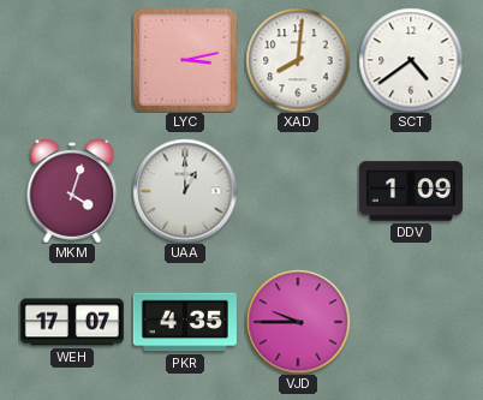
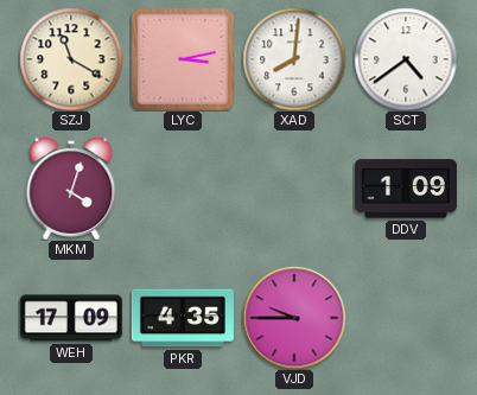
SZJ: none -> 11:20 (71, 59)
UAA: 1:00 -> none (185, 191)
WEH: 17:07 -> 17:09 (71, 318)
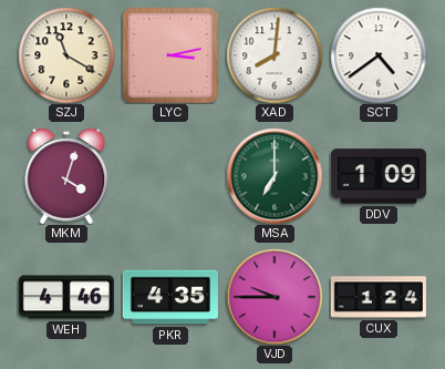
MSA: none -> 7:00 (275, 176)
WEH: 17:09 -> 4:46 (66, 297)
CUX: none -> 1:24 (379, 297)
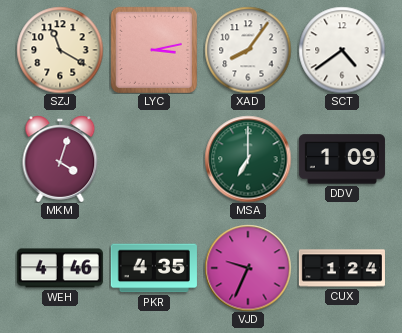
XAD: 8:01 -> 8:06 (248, 50)
VJD: 9:45 -> 9:34 (248, 268)
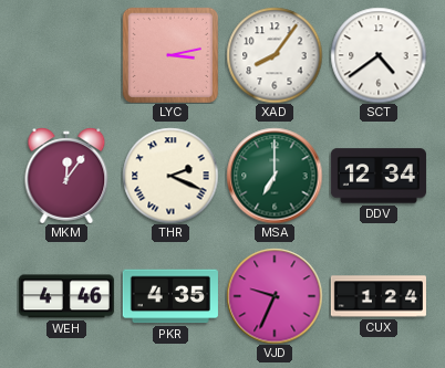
SZJ: 11:20 -> none (60, 50)
MKM: 4:03 -> 12:06 (66, 176)
THR: none -> 2:19 (170, 176)
DDV: 1:09 -> 12:34 (379, 176)
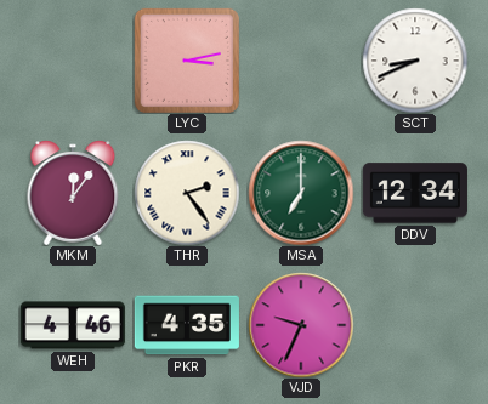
XAD: 8:06 -> none (275, 55)
SCT: 4:39 -> 8:41 (415, 61)
THR: 2:19 -> 2:24 (187, 193)
CUX: 1:24 -> none (379, 296)
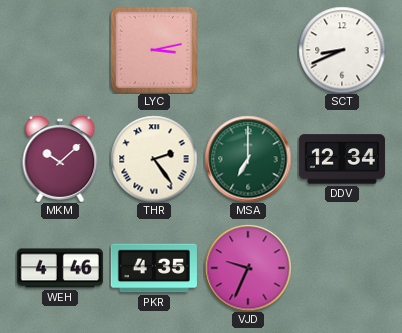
MKM: 12:06 -> 10:08 (60, 159)
